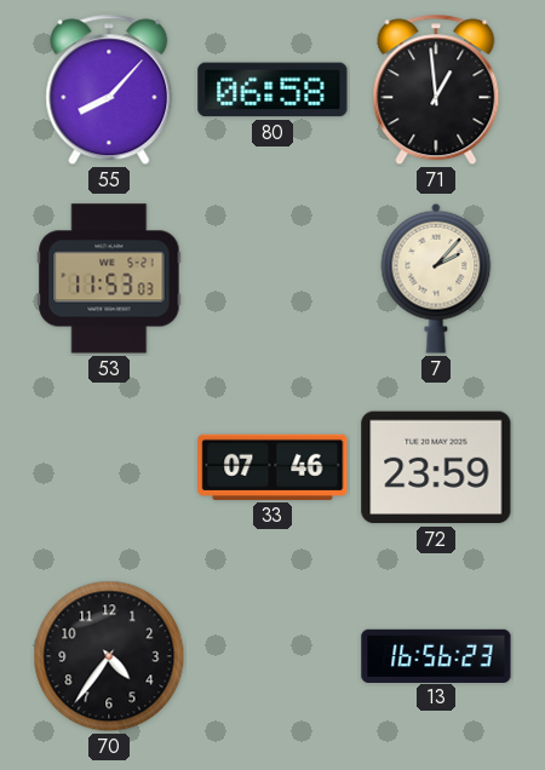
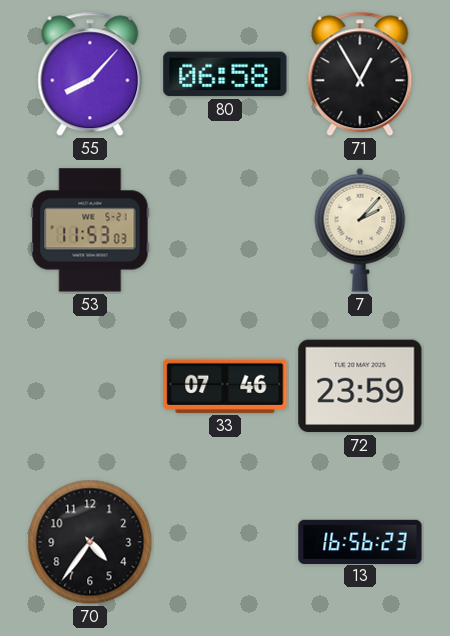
71: 12:59 -> 12:55 (360, 74)
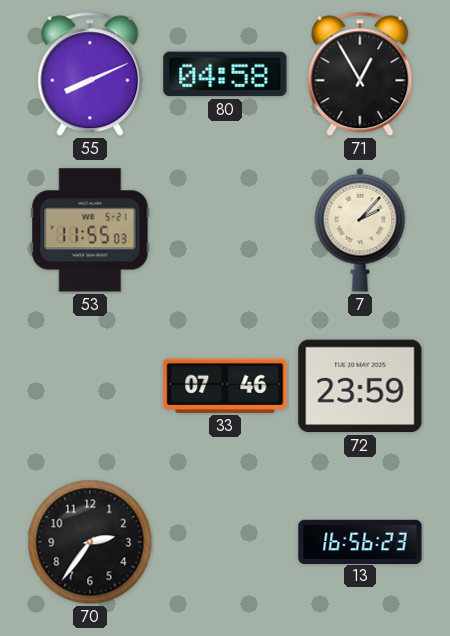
55: 8:07 -> 8:11 (90, 74)
80: 06:58 -> 04:58 (225, 74)
53: 11:53 -> 11:55 (90, 230)
70: 4:36 -> 2:36 (90, 542)
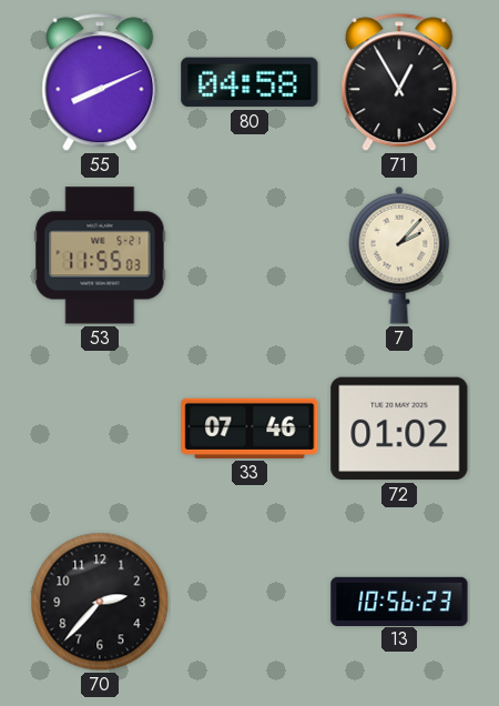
72: 23:59 -> 01:02 (399, 428)
70: 2:36 -> 2:37 (100, 602)
13: 16:56 -> 10:56 (399, 601)
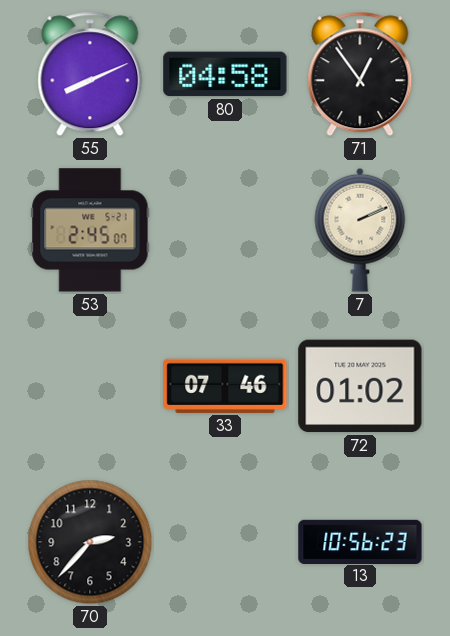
71: 12:55 -> 12:54 (360, 74)
53: 11:55 -> 2:45 (90, 230)
7: 2:07 -> 2:11 (360, 230)
